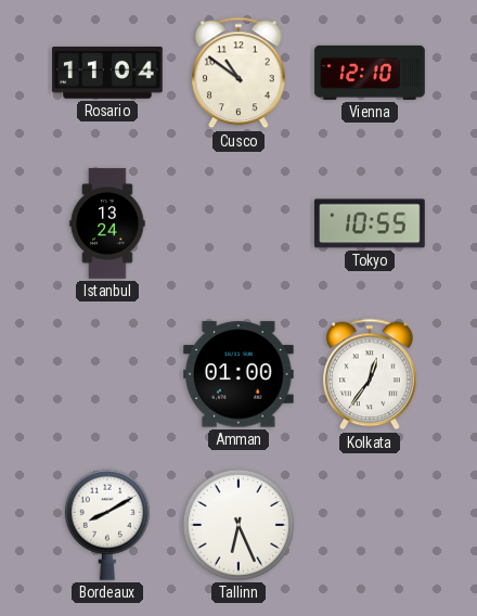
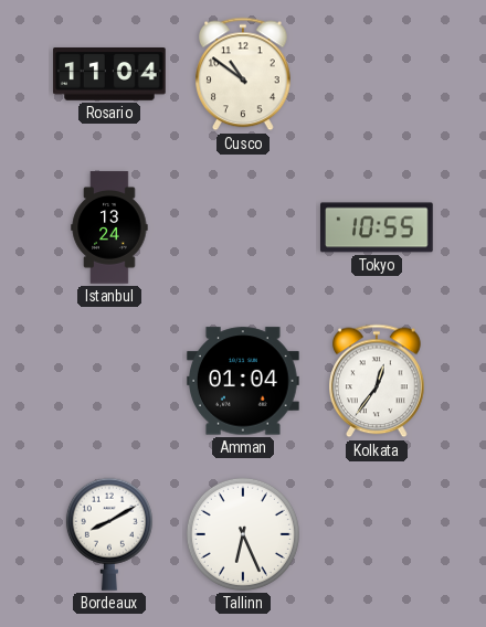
Vienna: 12:10 -> none (370, 73)
Amman: 01:00 -> 01:04 (244, 381)
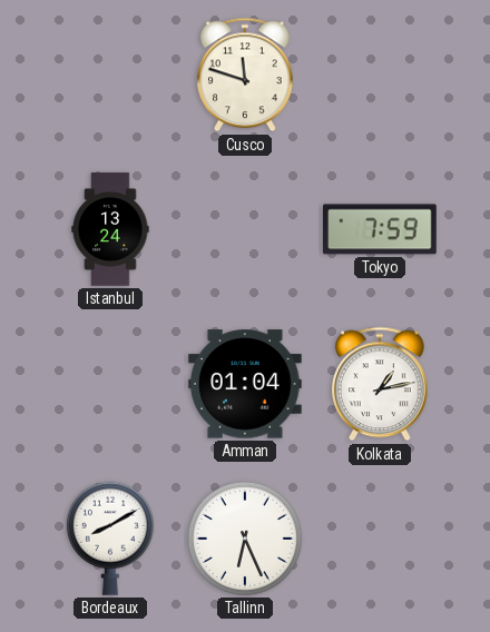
Rosario: 11:04 -> none (109, 75)
Cusco: 10:51 -> 11:48 (246, 75)
Tokyo: 10:55 -> 7:59 (381, 229)
Kolkata: 12:36 -> 1:13 (381, 384)
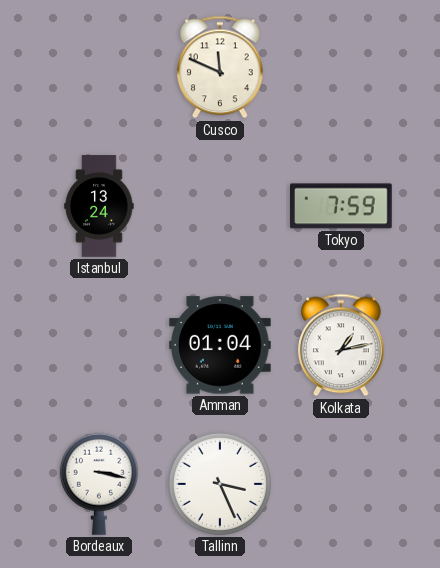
Cusco: 11:48 -> 11:49 (221, 67)
Bordeaux: 8:10 -> 3:17 (99, 484)
Tallinn: 6:26 -> 3:26 (220, 484)
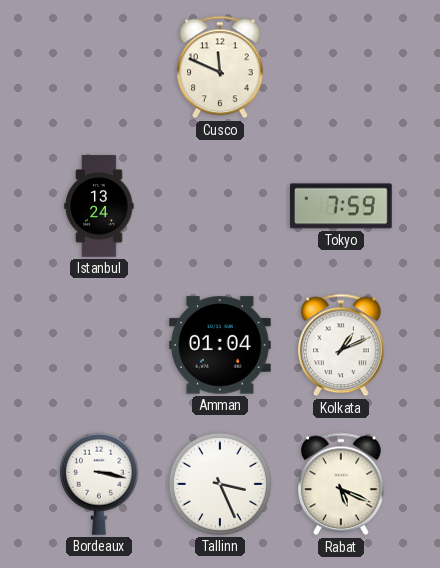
Kolkata: 1:13 -> 1:11 (342, 345)
Rabat: none -> 5:19 (342, 484)
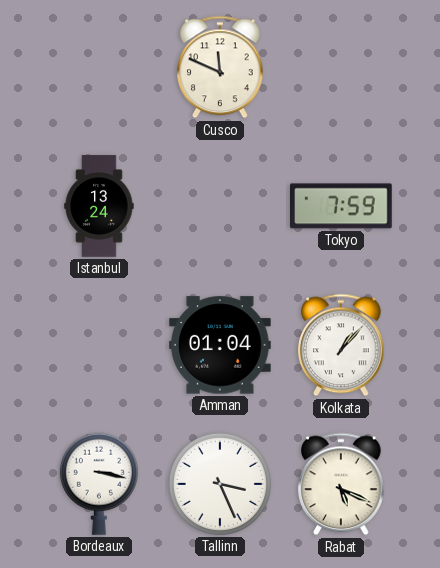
Kolkata: 1:11 -> 1:07 (342, 345)
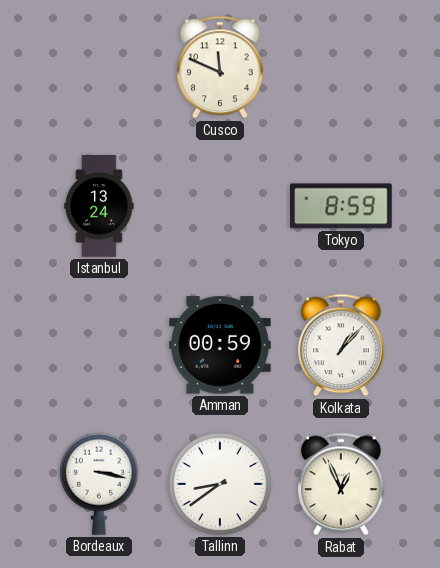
Tokyo: 7:59 -> 8:59 (342, 206)
Amman: 01:04 -> 00:59 (221, 345)
Tallinn: 3:26 -> 8:39 (220, 484)
Rabat: 5:19 -> 12:56 (342, 484)
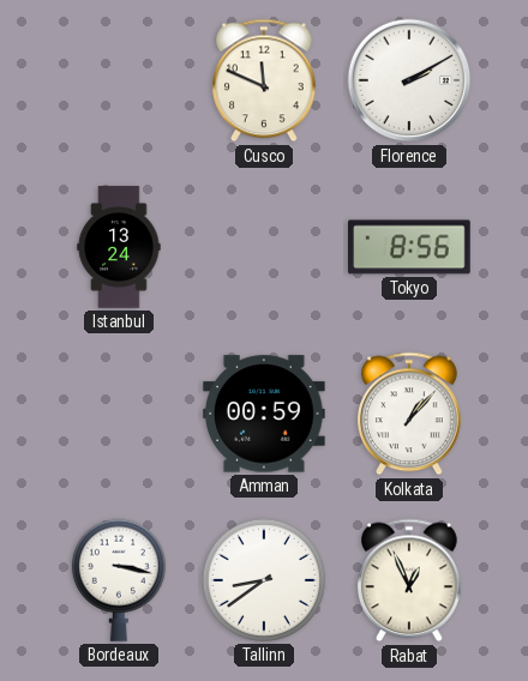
Florence: none -> 2:10 (409, 80)
Tokyo: 8:59 -> 8:56 (410, 247)
